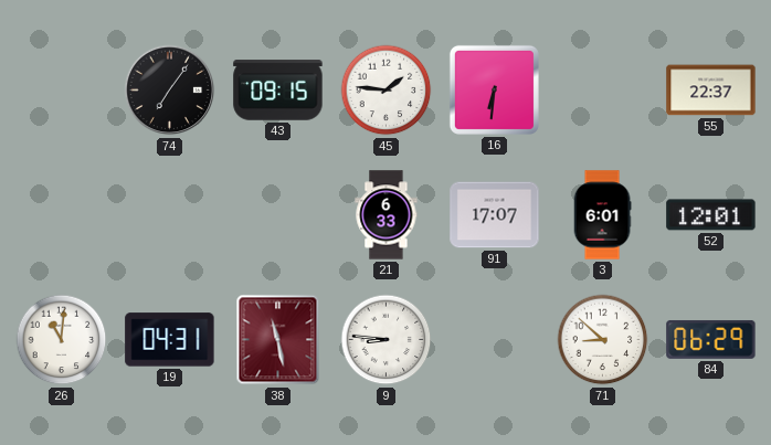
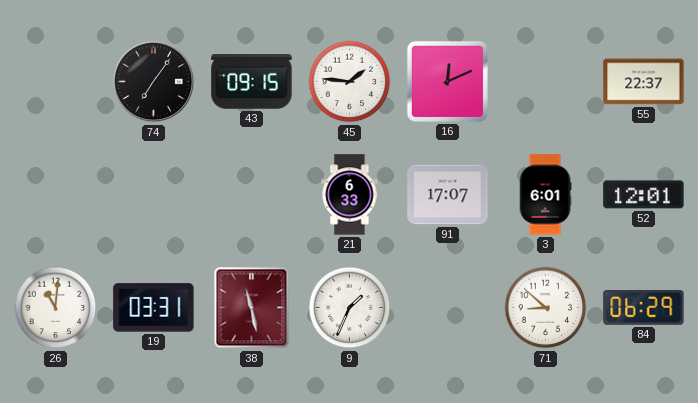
16: 6:31 -> 12:11 (447, 81)
19: 04:31 -> 03:31 (154, 308)
9: 8:46 -> 1:34 (350, 308)
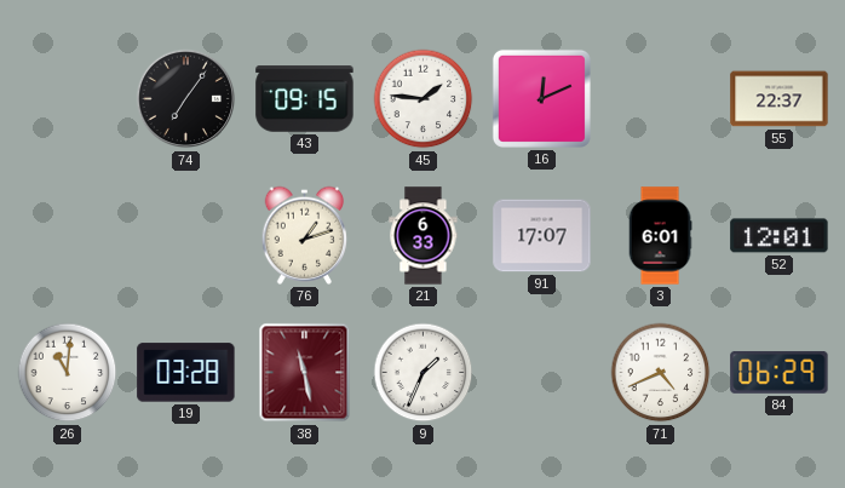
76: none -> 1:12 (305, 235)
19: 03:31 -> 03:28 (186, 373)
71: 8:52 -> 4:41 (661, 373)
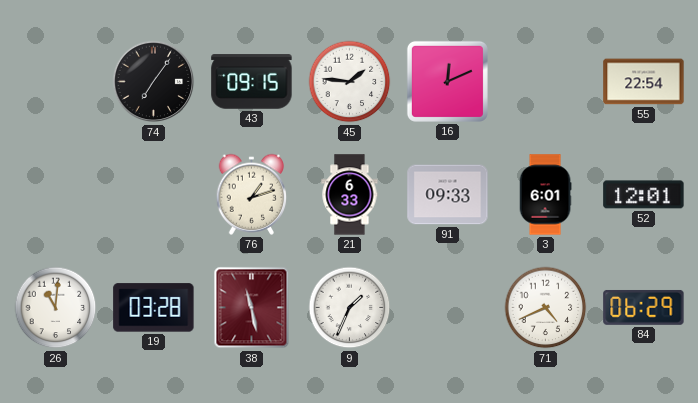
55: 22:37 -> 22:54 (644, 82)
91: 17:07 -> 09:33 (448, 195)
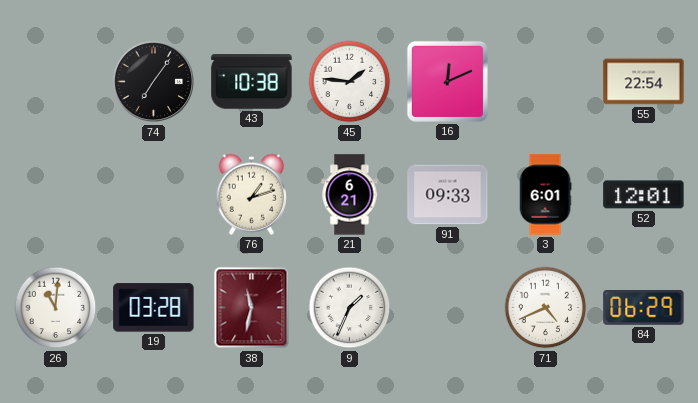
43: 09:15 -> 10:38 (252, 82)
21: 6:33 -> 6:21 (350, 195)
38: 11:28 -> 11:32 (252, 308)
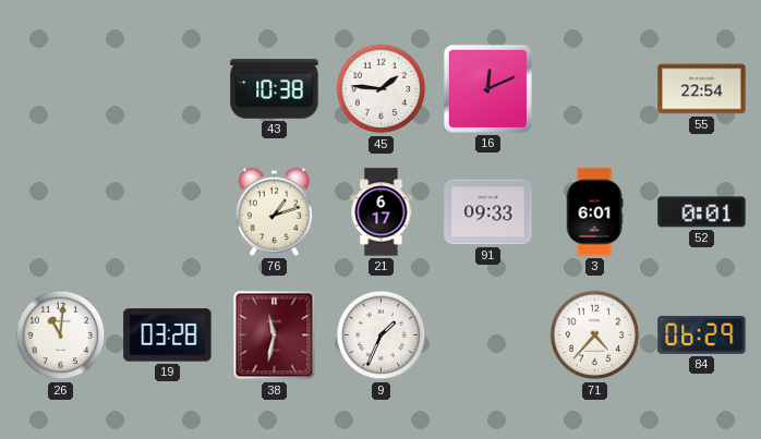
74: 7:06 -> none (154, 82)
21: 6:21 -> 6:17 (382, 212)
52: 12:01 -> 0:01 (702, 212)
71: 4:41 -> 4:37 (595, 336)
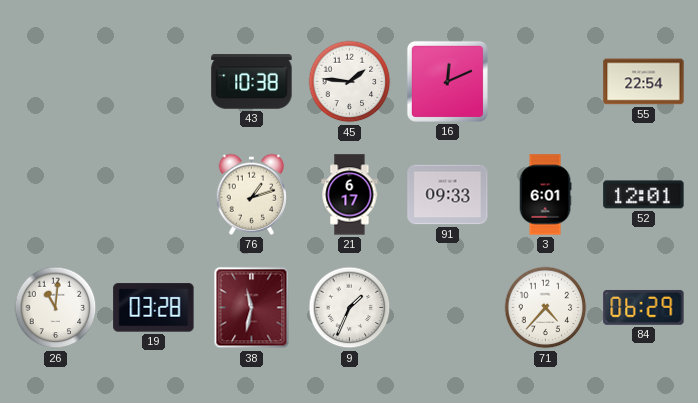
52: 0:01 -> 12:01 (644, 195)
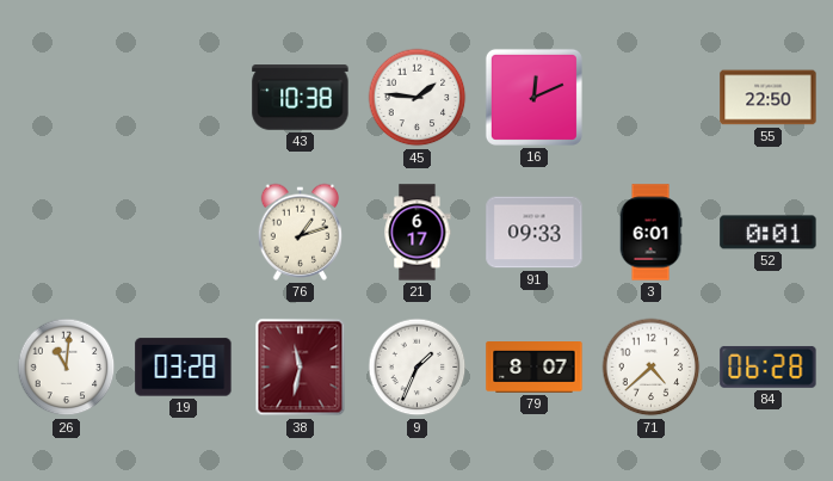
55: 22:54 -> 22:50 (769, 98)
52: 12:01 -> 0:01 (769, 233)
79: none -> 8:07 (535, 368)
71: 4:37 -> 4:38 (652, 368)
84: 06:29 -> 06:28 (769, 366)
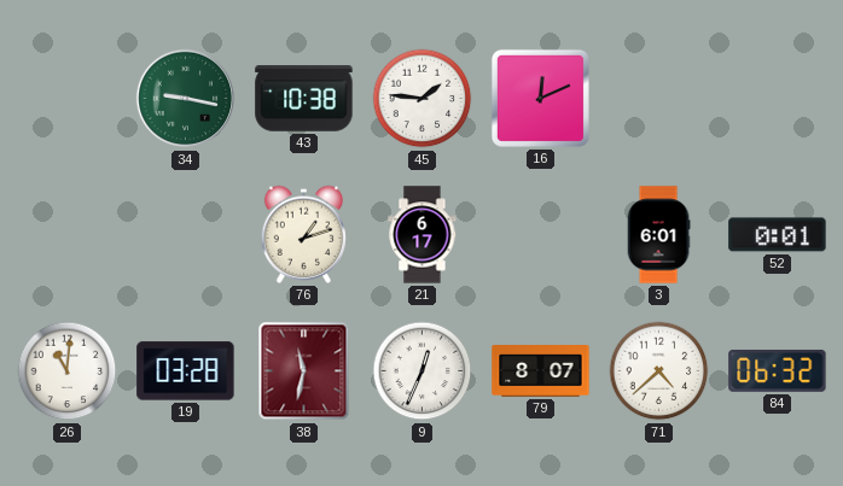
34: none -> 9:17 (186, 99)
55: 22:50 -> none (769, 98)
91: 09:33 -> none (535, 233)
9: 1:34 -> 12:34 (423, 371)
84: 06:28 -> 06:32 (778, 370)
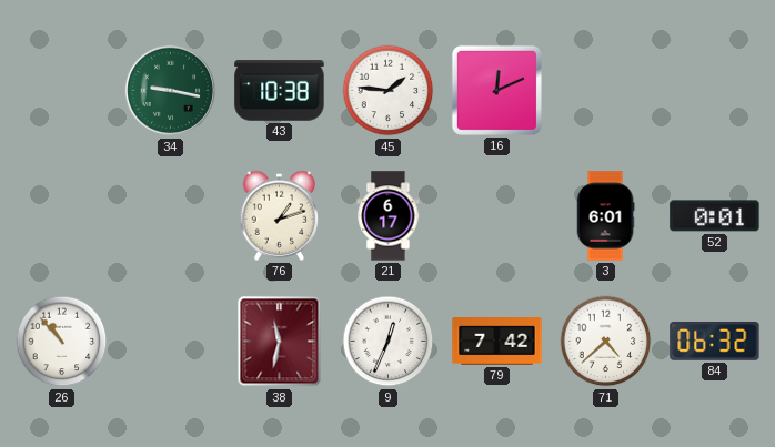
26: 11:01 -> 10:53 (62, 342)
19: 03:28 -> none (186, 371)
79: 8:07 -> 7:42 (497, 342)
